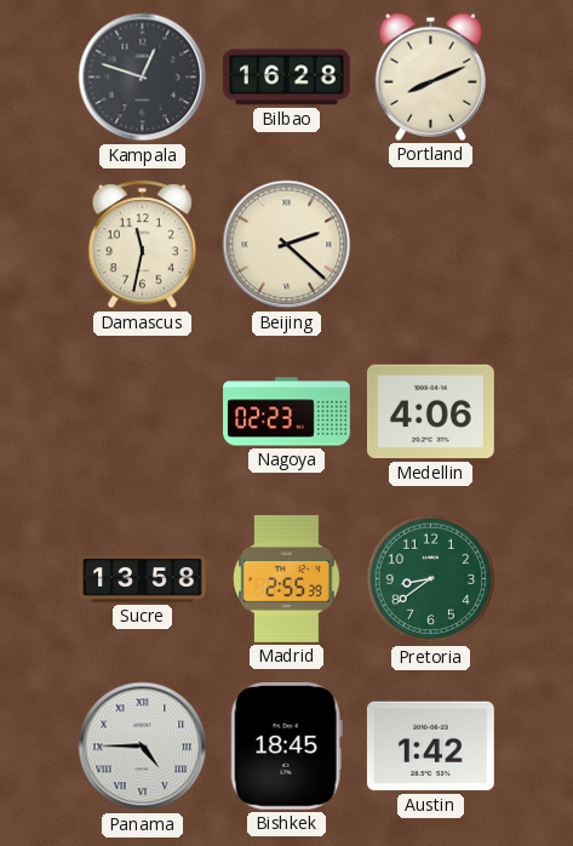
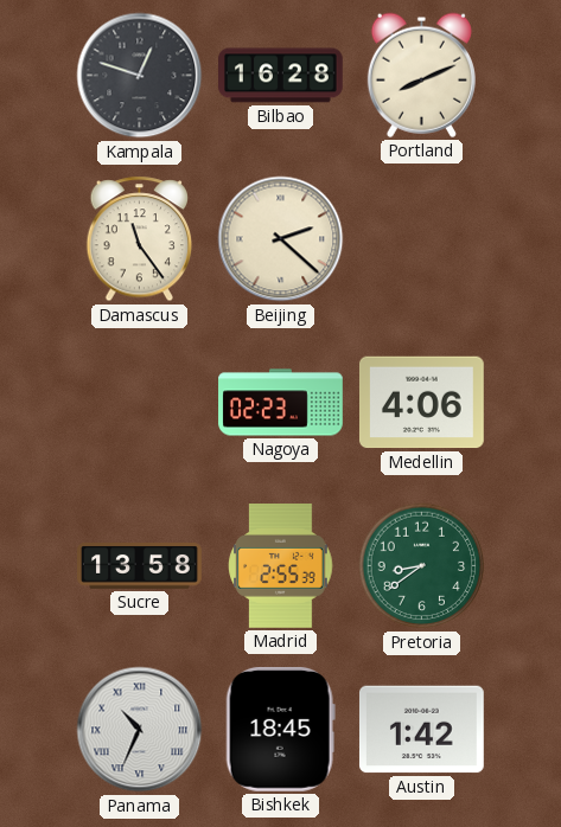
Damascus: 11:32 -> 11:24 (140, 239)
Panama: 4:45 -> 10:34 (140, 730)
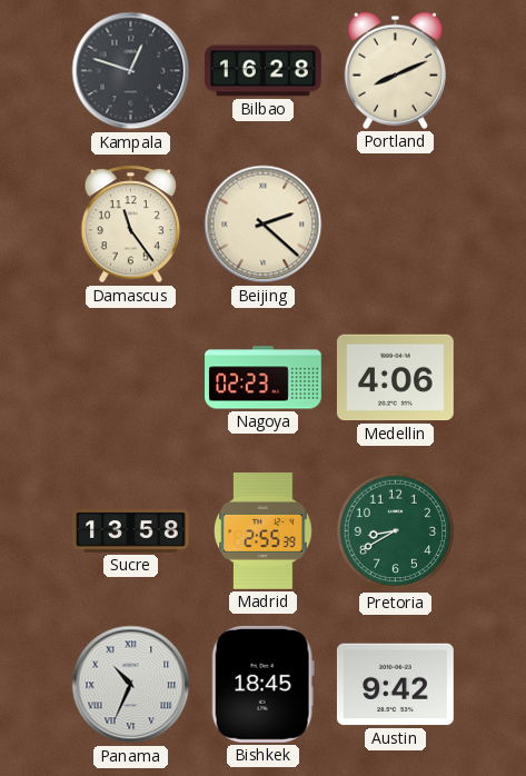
Pretoria: 8:39 -> 8:40 (396, 531)
Austin: 1:42 -> 9:42 (395, 685)
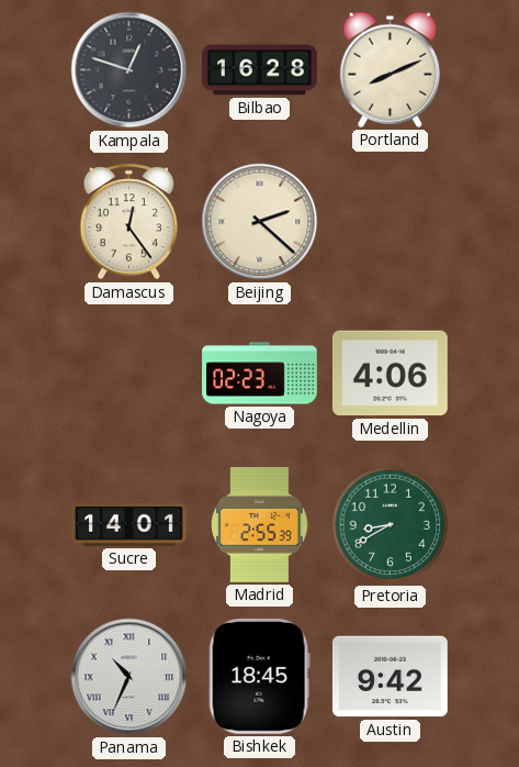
Damascus: 11:24 -> 12:24 (129, 222)
Sucre: 13:58 -> 14:01 (129, 525)
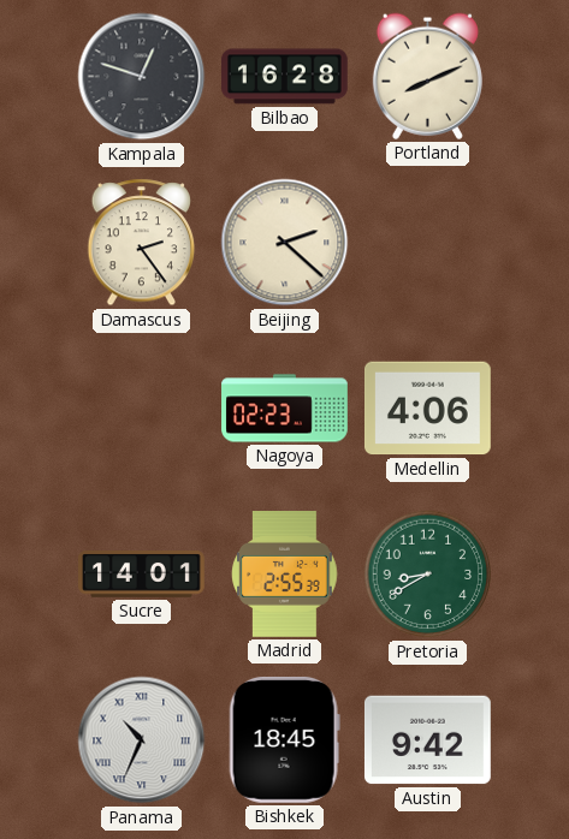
Damascus: 12:24 -> 2:24 (142, 243)
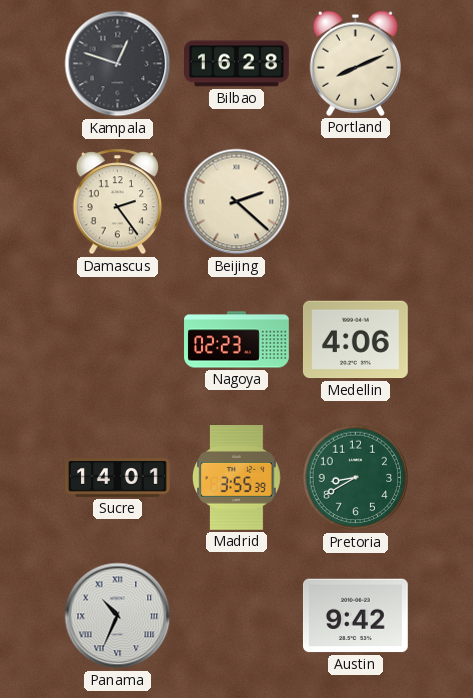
Madrid: 2:55 -> 3:55 (237, 478)
Bishkek: 18:45 -> none (284, 739)
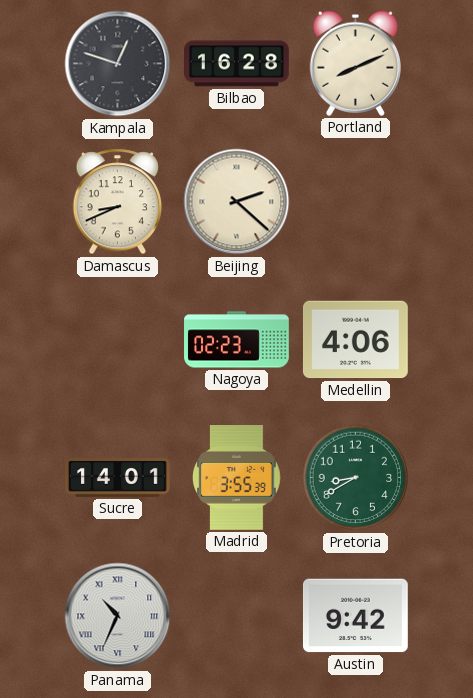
Damascus: 2:24 -> 8:41 (118, 202)
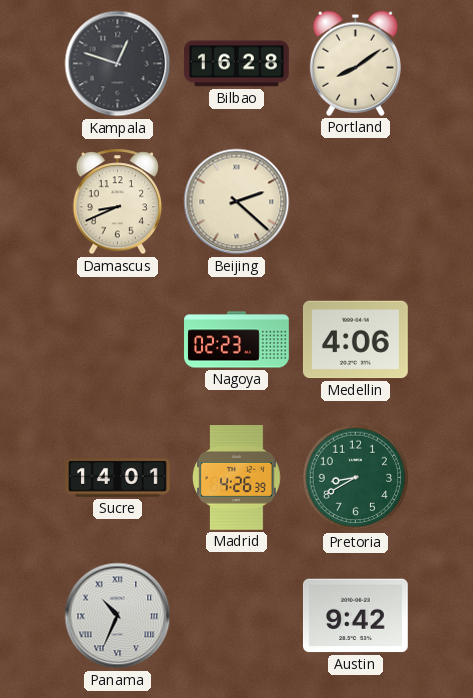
Portland: 8:11 -> 8:09 (355, 63)
Madrid: 3:55 -> 4:26 (237, 478)
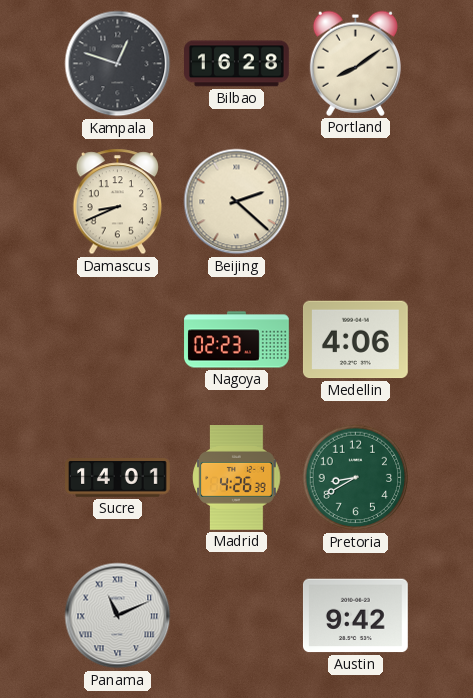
Panama: 10:34 -> 11:11 (118, 616)
